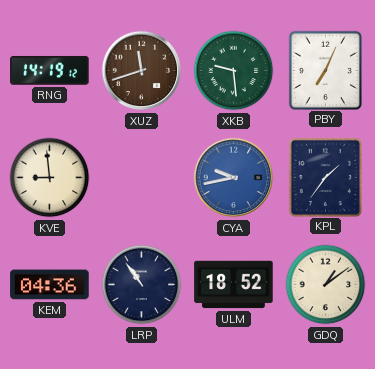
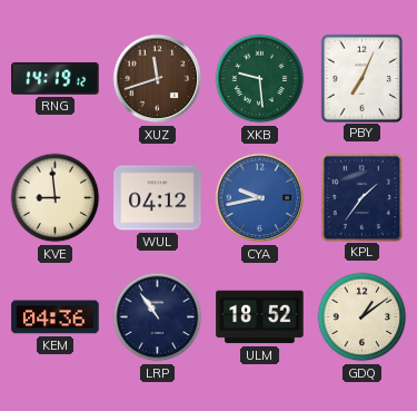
WUL: none -> 04:12 (158, 198)
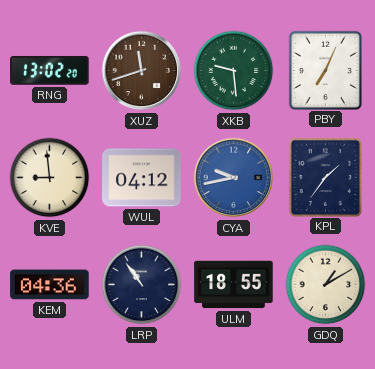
RNG: 14:19 -> 13:02 (50, 70)
ULM: 18:52 -> 18:55 (234, 285)
GDQ: 1:09 -> 1:10 (326, 285)
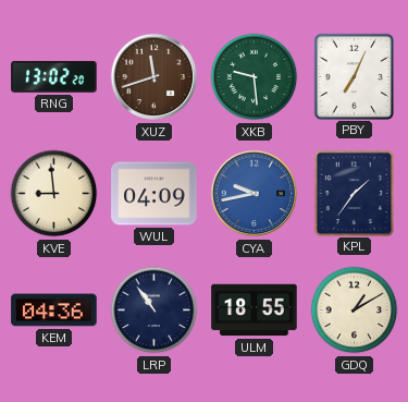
WUL: 04:12 -> 04:09 (154, 194)
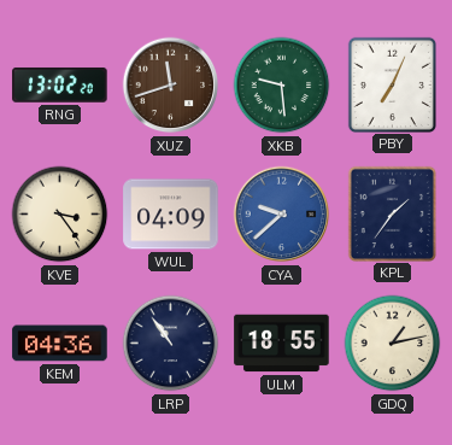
KVE: 8:59 -> 3:24 (60, 215)
CYA: 9:43 -> 9:38 (282, 215)
GDQ: 1:10 -> 1:13 (393, 344)
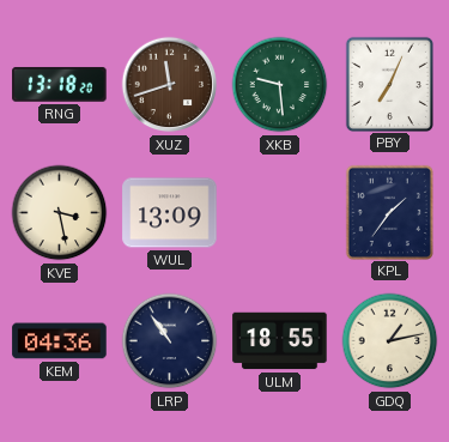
RNG: 13:02 -> 13:18 (60, 84)
KVE: 3:24 -> 3:28 (60, 213)
WUL: 04:09 -> 13:09 (170, 213)
CYA: 9:38 -> none (282, 215)
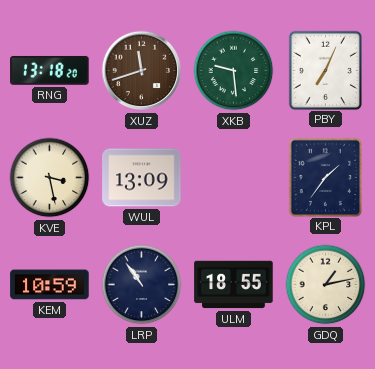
KEM: 04:36 -> 10:59 (50, 285)
